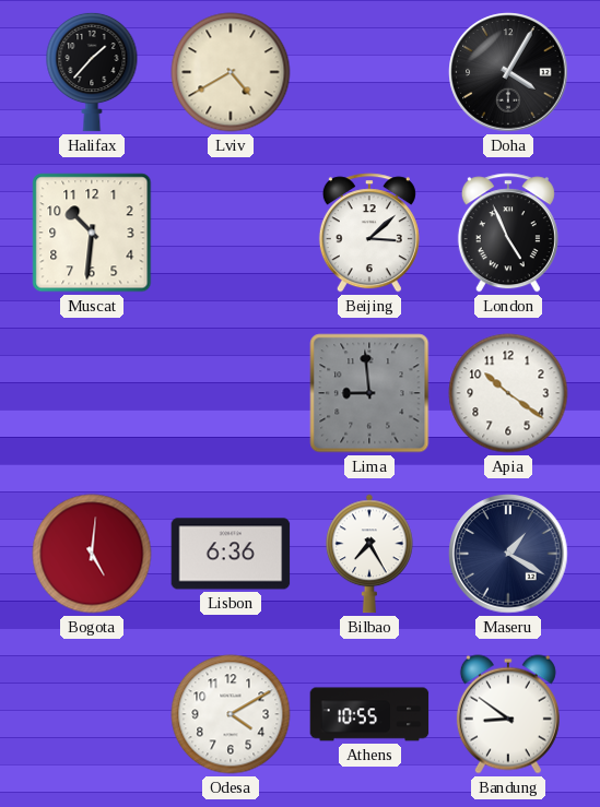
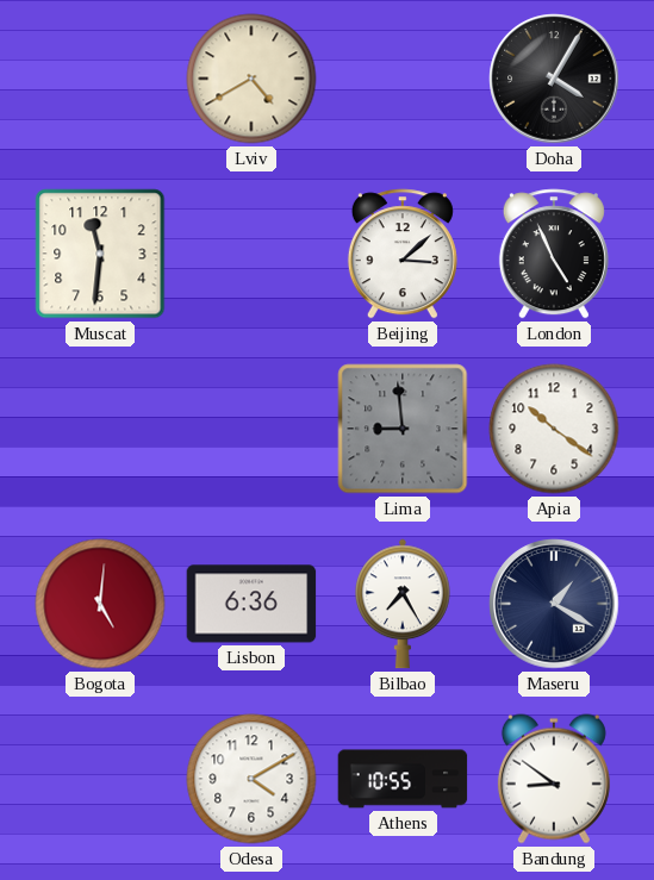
Halifax: 1:37 -> none (92, 72)
Muscat: 10:31 -> 11:31 (100, 254)
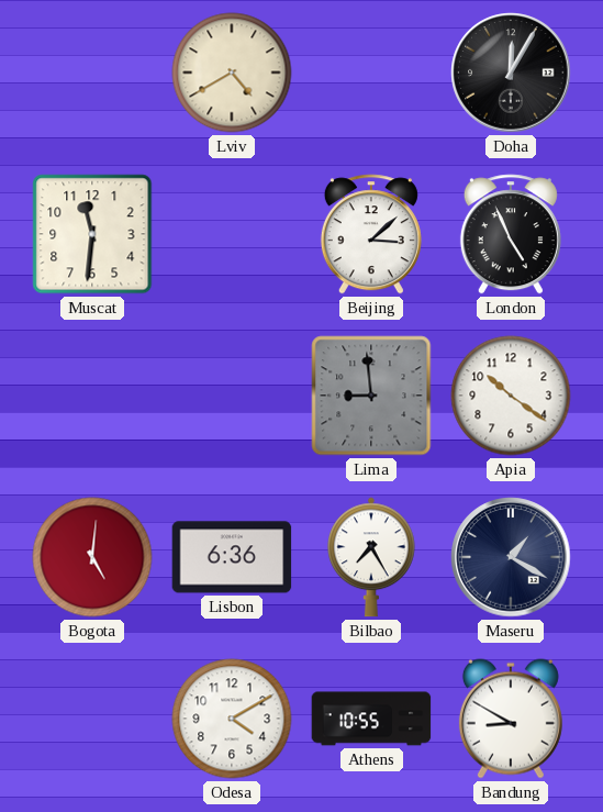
Doha: 4:05 -> 12:05 (511, 73)
Bandung: 8:51 -> 8:50 (511, 719)
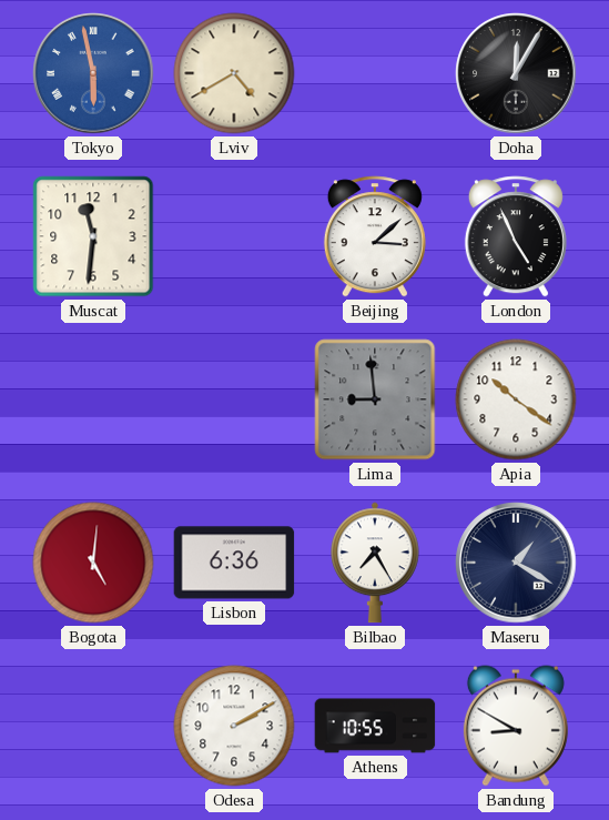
Tokyo: none -> 5:58 (93, 73)
Odesa: 4:10 -> 2:10 (234, 726)
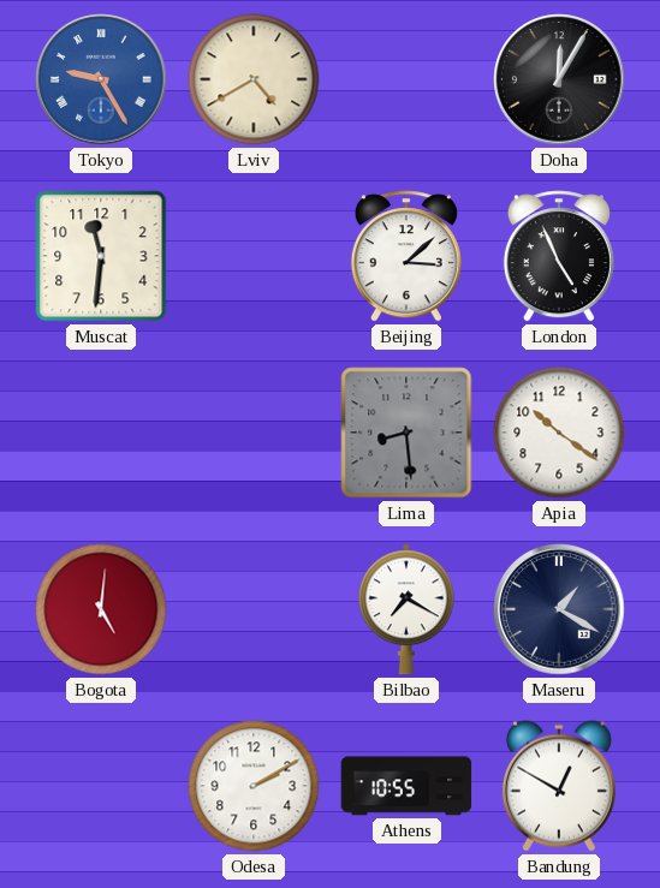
Tokyo: 5:58 -> 9:25 (101, 79)
Lima: 8:59 -> 8:29 (406, 433)
Lisbon: 6:36 -> none (234, 563)
Bilbao: 7:25 -> 7:20 (408, 609)
Bandung: 8:50 -> 12:50 (559, 786)
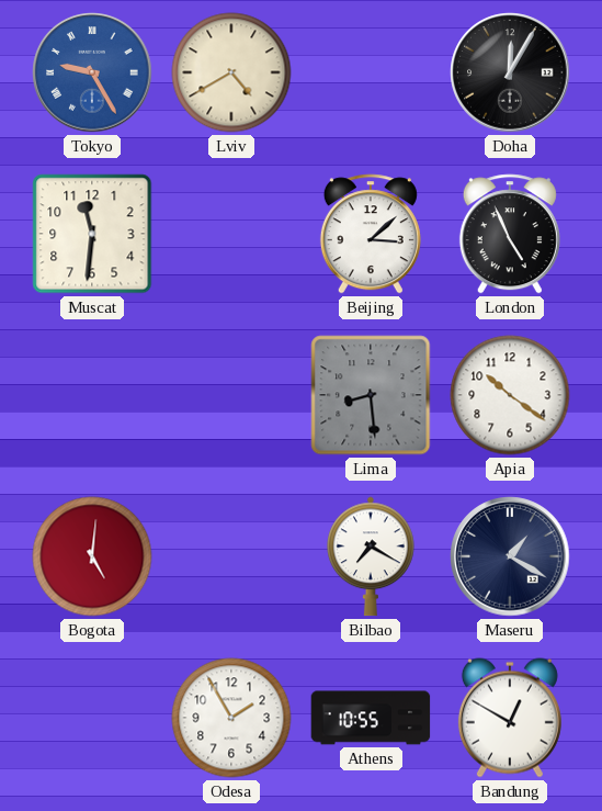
Odesa: 2:10 -> 1:55 (231, 718)
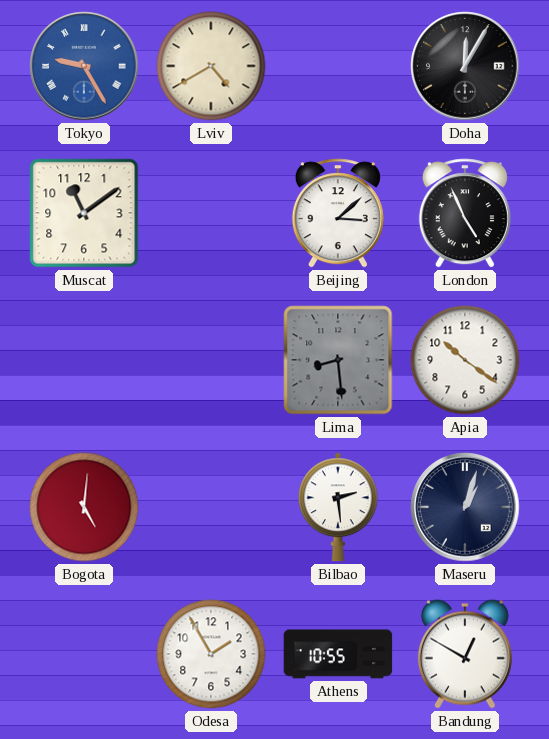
Muscat: 11:31 -> 11:09 (84, 213)
Bilbao: 7:20 -> 2:29 (339, 507)
Maseru: 1:20 -> 1:03 (465, 507)
